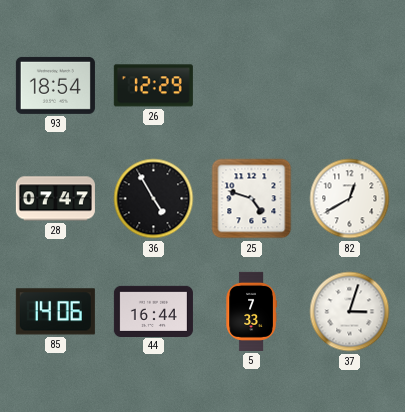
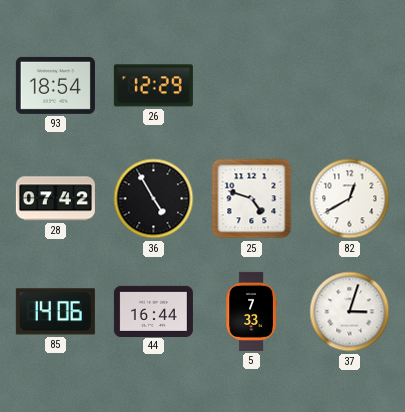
28: 07:47 -> 07:42 (55, 199)
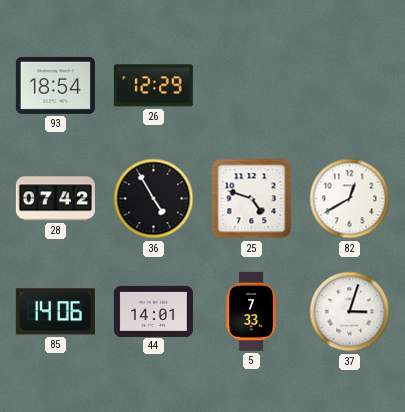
44: 16:44 -> 14:01 (153, 311)
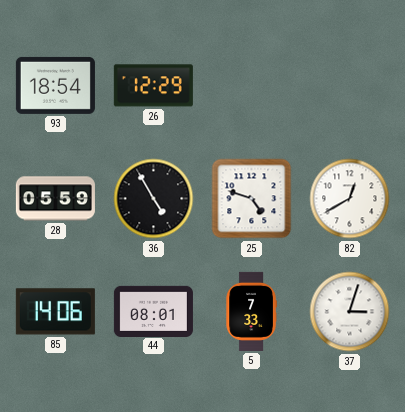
28: 07:42 -> 05:59 (55, 199)
44: 14:01 -> 08:01 (153, 311)
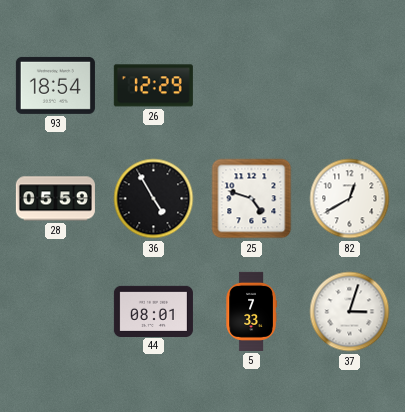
85: 14:06 -> none (55, 312)
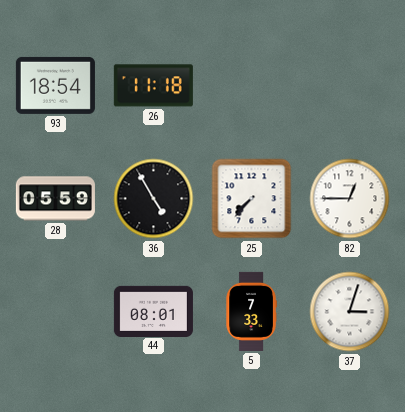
26: 12:29 -> 11:18 (153, 86)
25: 4:48 -> 7:37 (252, 199)
82: 12:40 -> 12:45 (350, 199)
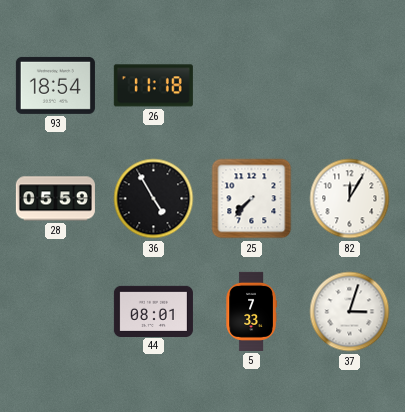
82: 12:45 -> 12:05 (350, 199)
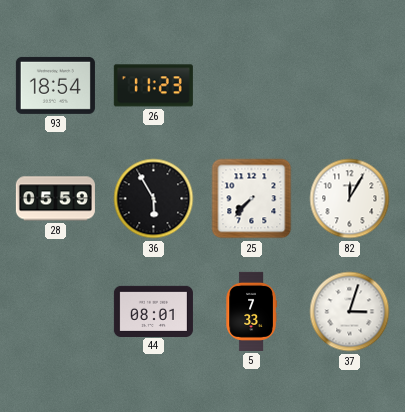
26: 11:18 -> 11:23 (153, 86)
36: 4:55 -> 5:55 (154, 199)
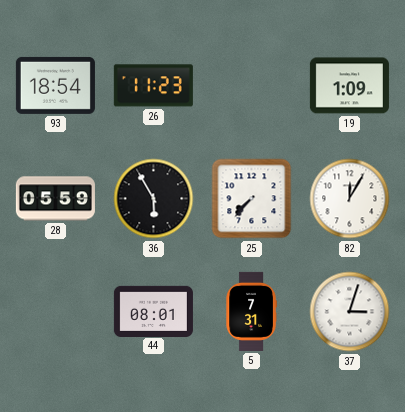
19: none -> 1:09 (349, 86)
5: 7:33 -> 7:31 (251, 311)
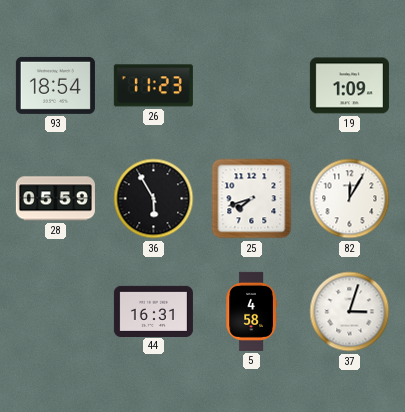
25: 7:37 -> 7:42 (252, 199)
44: 08:01 -> 16:31 (153, 311)
5: 7:31 -> 4:58 (251, 311)
